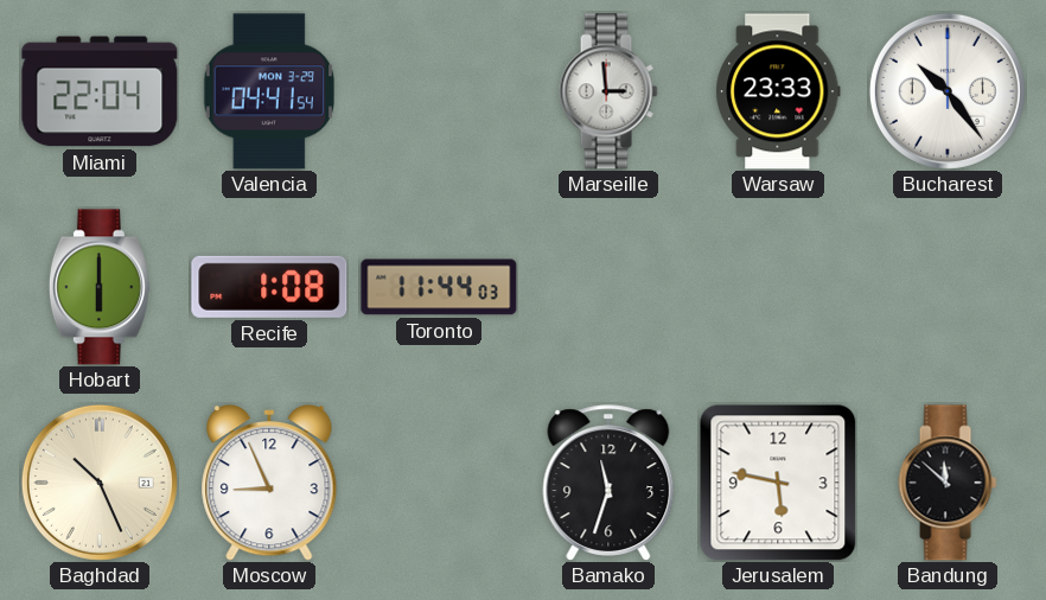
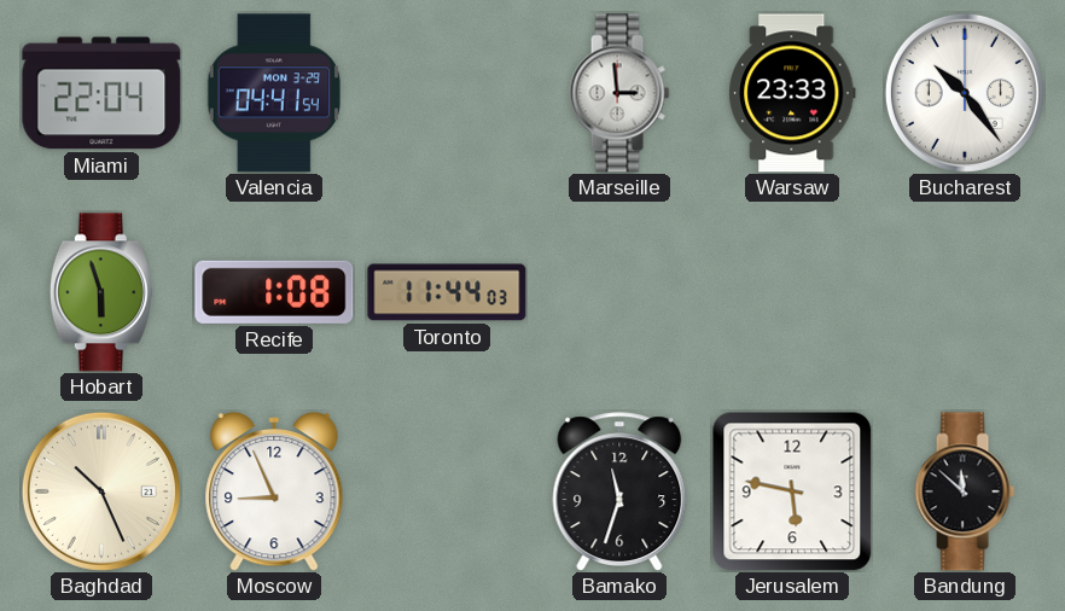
Hobart: 6:00 -> 5:57 (101, 292)
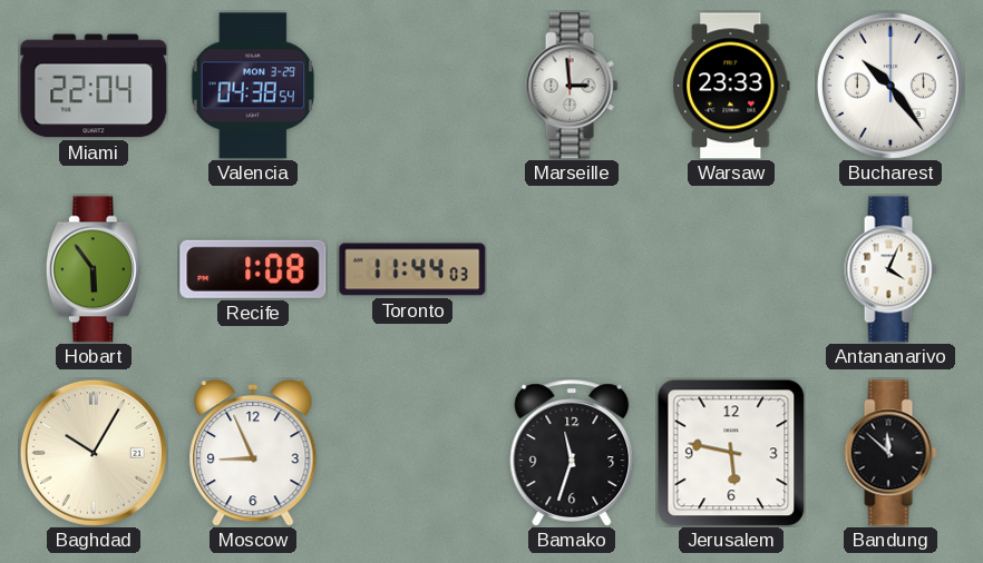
Valencia: 04:41 -> 04:38 (252, 86)
Hobart: 5:57 -> 5:54 (94, 269)
Antananarivo: none -> 4:04 (890, 269)
Baghdad: 10:26 -> 10:05 (94, 453)
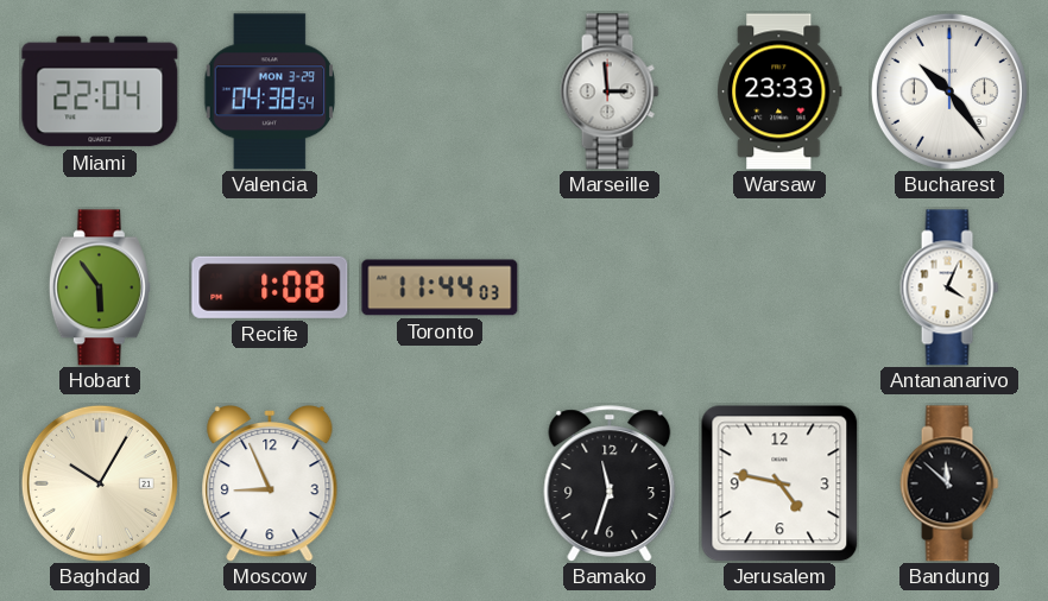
Jerusalem: 5:47 -> 4:47 (779, 483)
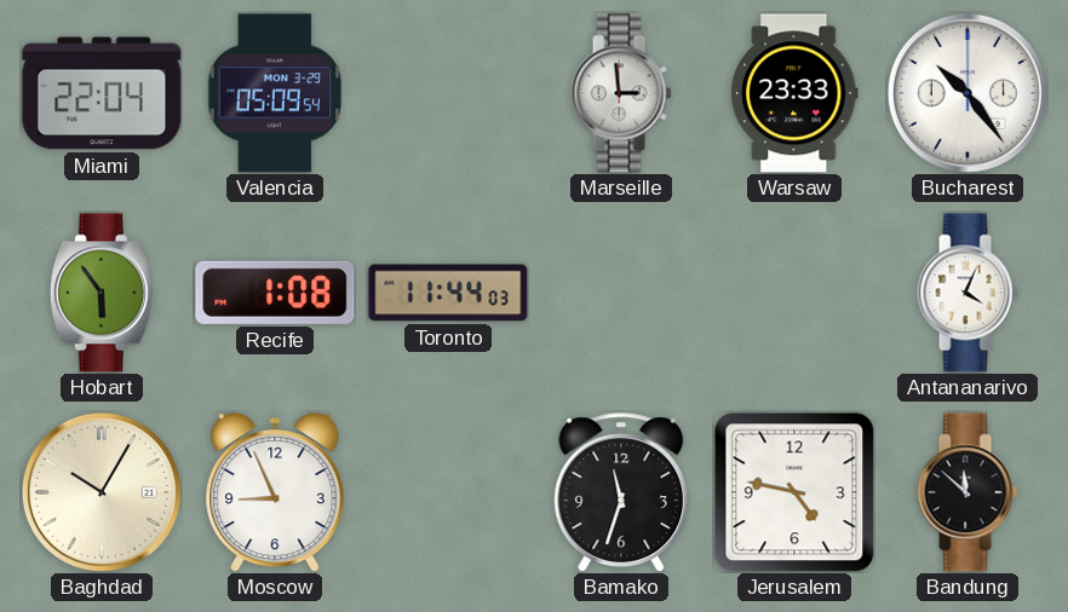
Valencia: 04:38 -> 05:09 (274, 93)
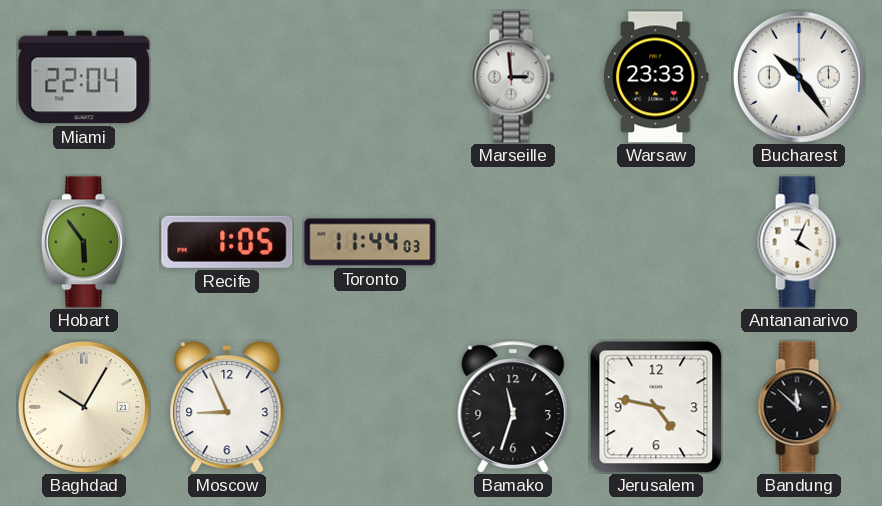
Valencia: 05:09 -> none (274, 93)
Recife: 1:08 -> 1:05 (227, 242)
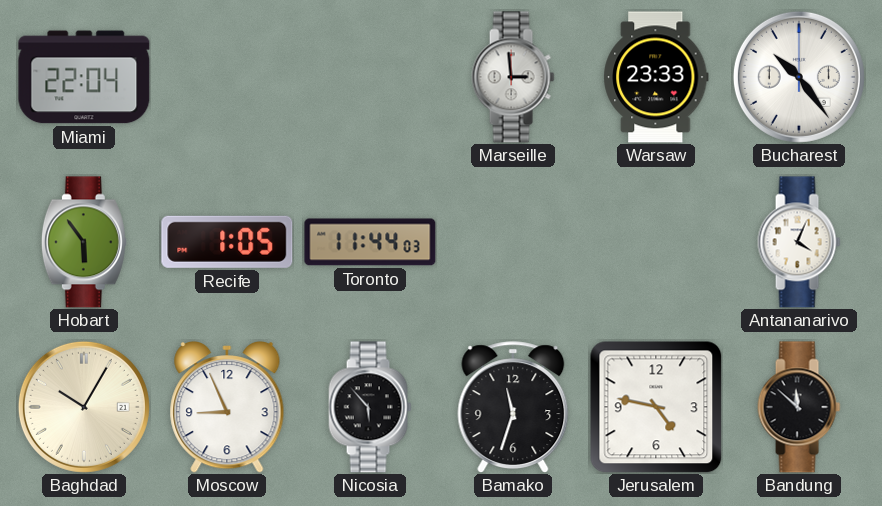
Nicosia: none -> 5:53 (370, 407)
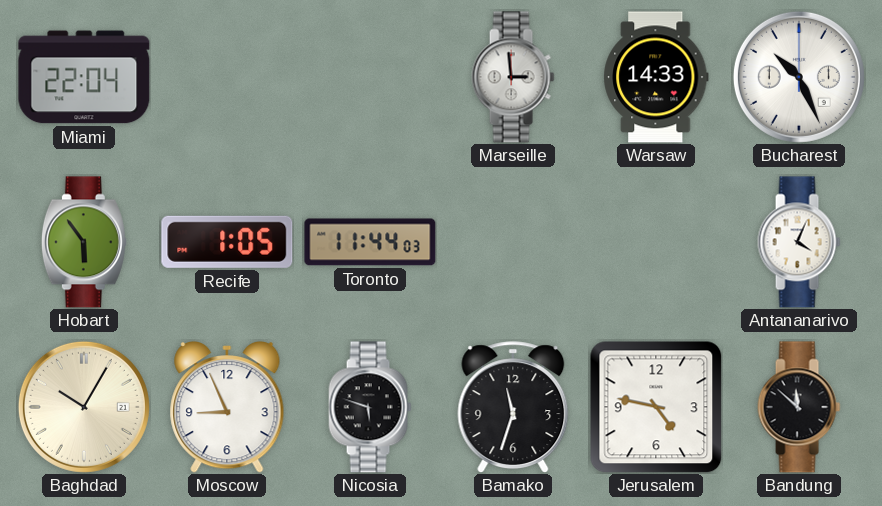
Warsaw: 23:33 -> 14:33 (656, 77)
Bucharest: 10:24 -> 10:26 (799, 77)
Nicosia: 5:53 -> 5:48 (370, 407)
